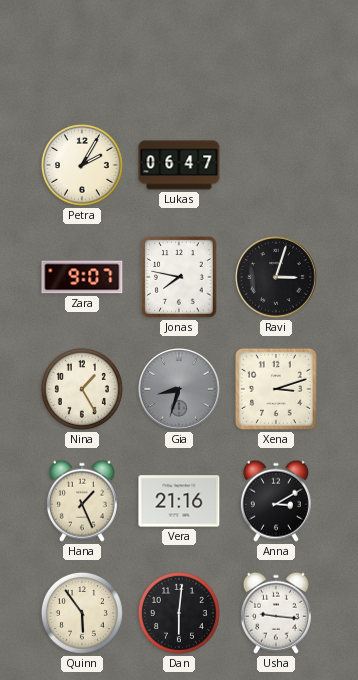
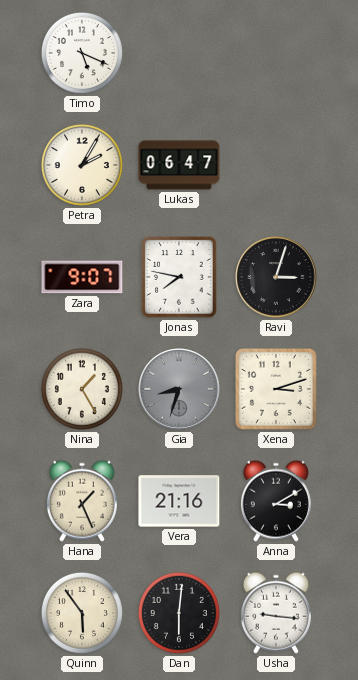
Timo: none -> 5:19 (82, 53)
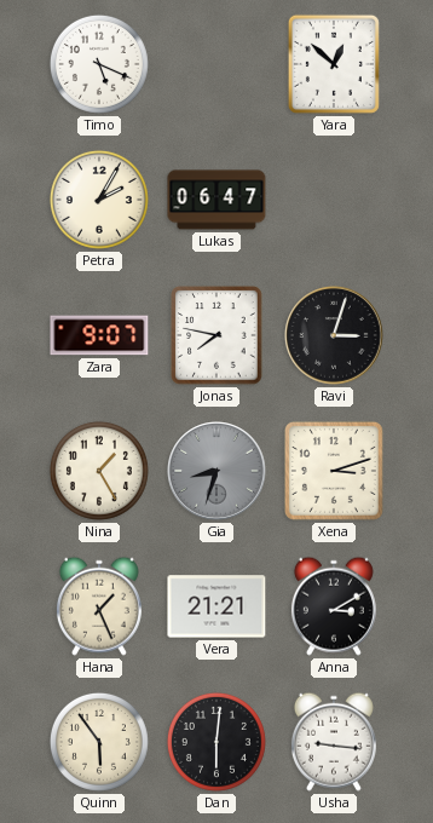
Yara: none -> 12:52 (334, 64)
Vera: 21:16 -> 21:21 (217, 606)
